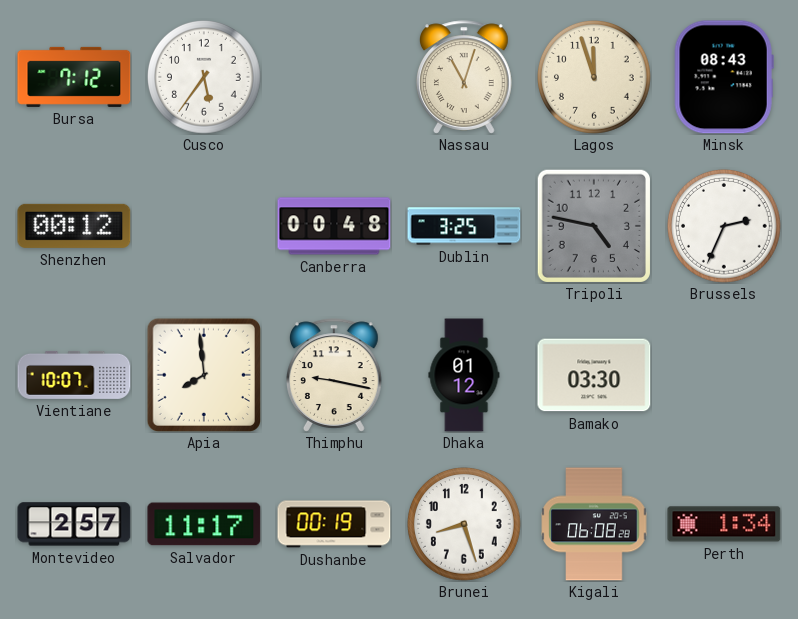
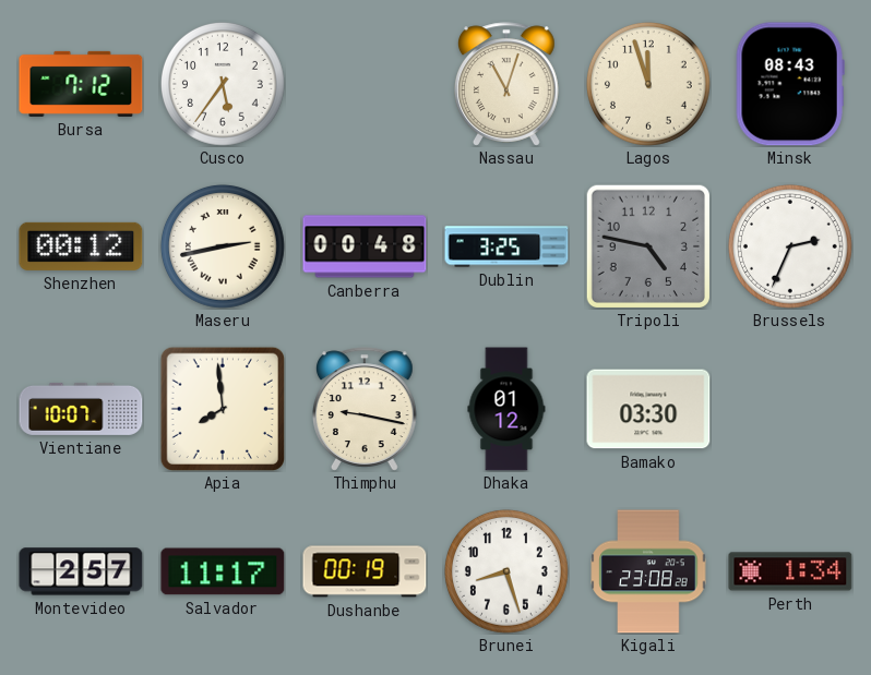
Maseru: none -> 2:43 (223, 246)
Kigali: 06:08 -> 23:08 (648, 571)
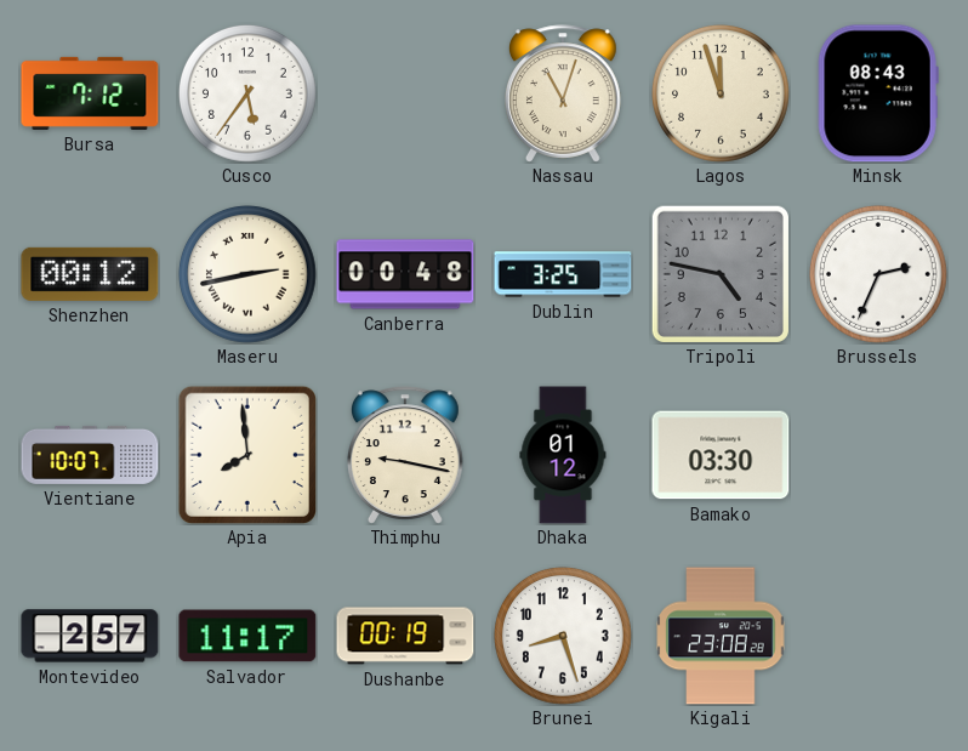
Perth: 1:34 -> none (790, 571)
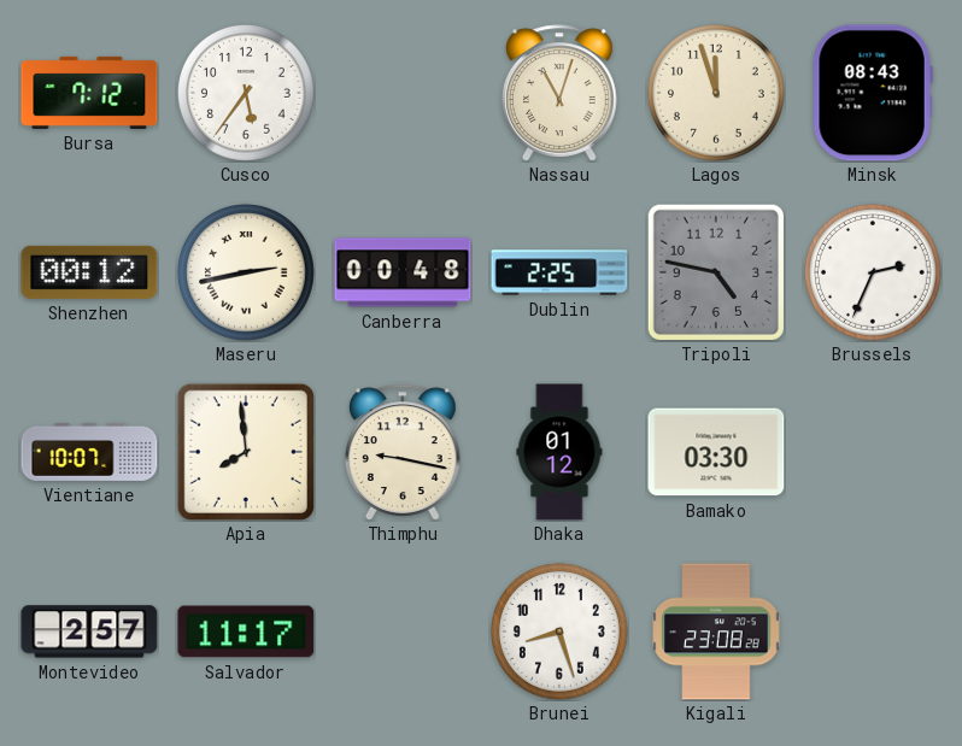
Dublin: 3:25 -> 2:25 (559, 272)
Dushanbe: 00:19 -> none (405, 636)
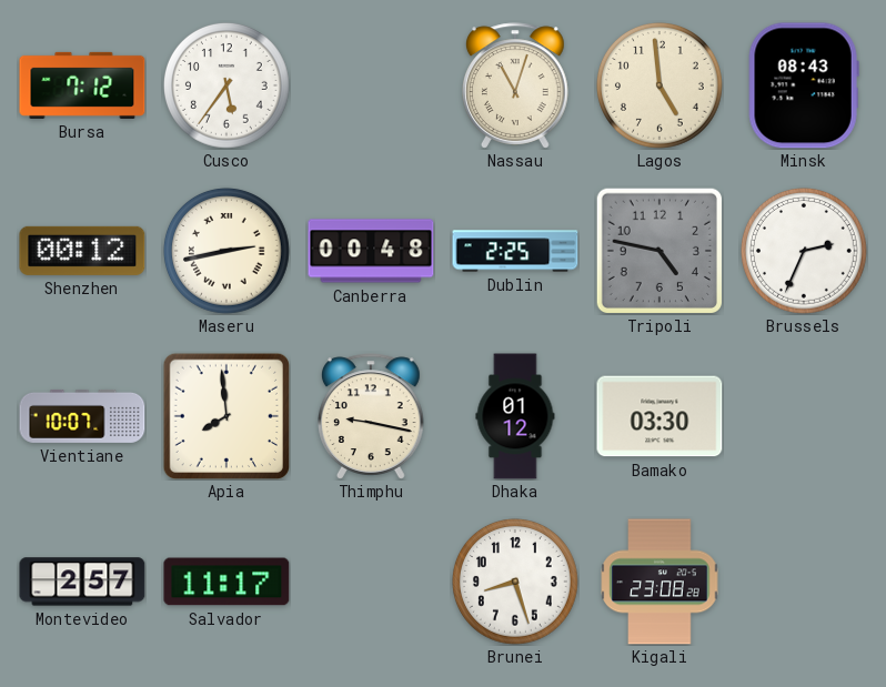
Lagos: 11:57 -> 4:59 (660, 85)
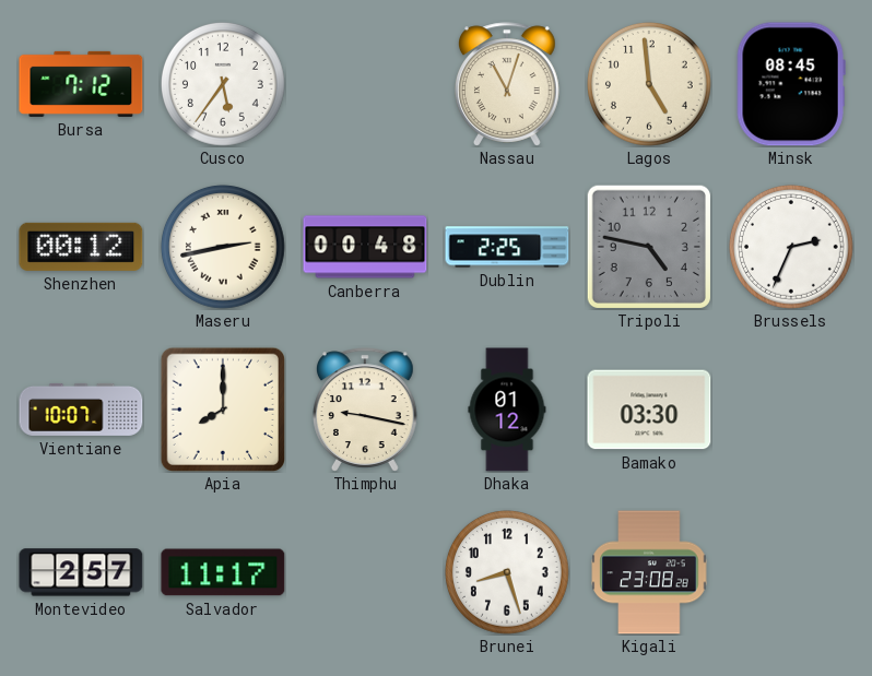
Minsk: 08:43 -> 08:45 (791, 84)
Apia: 7:59 -> 8:00 (222, 408)
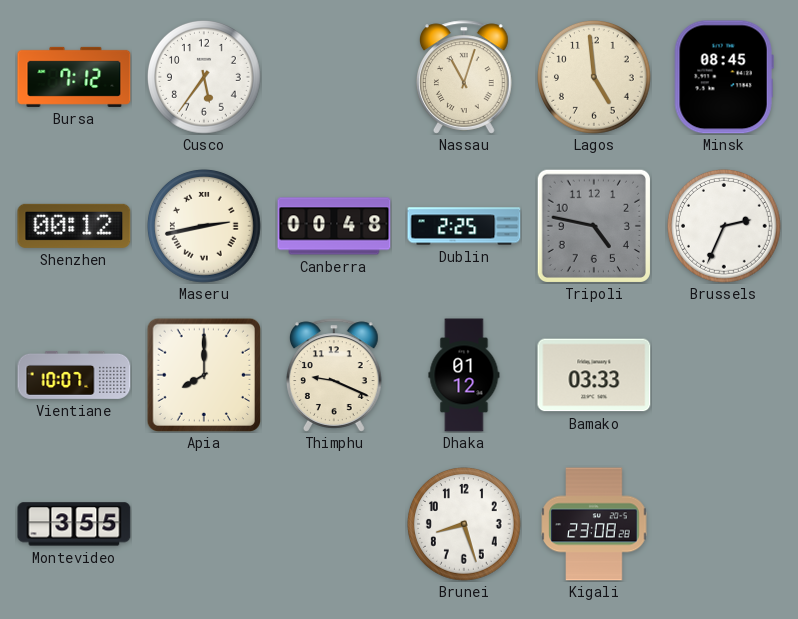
Thimphu: 9:17 -> 9:19 (335, 375)
Bamako: 03:30 -> 03:33 (594, 375)
Montevideo: 2:57 -> 3:55 (74, 524)
Salvador: 11:17 -> none (223, 572)
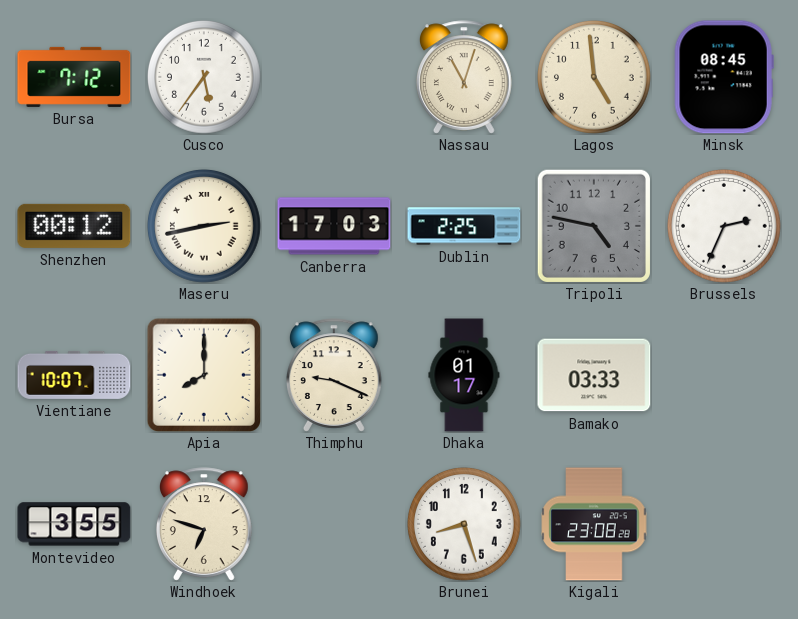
Canberra: 00:48 -> 17:03 (334, 226)
Dhaka: 01:12 -> 01:17 (464, 375)
Windhoek: none -> 6:48 (205, 524)
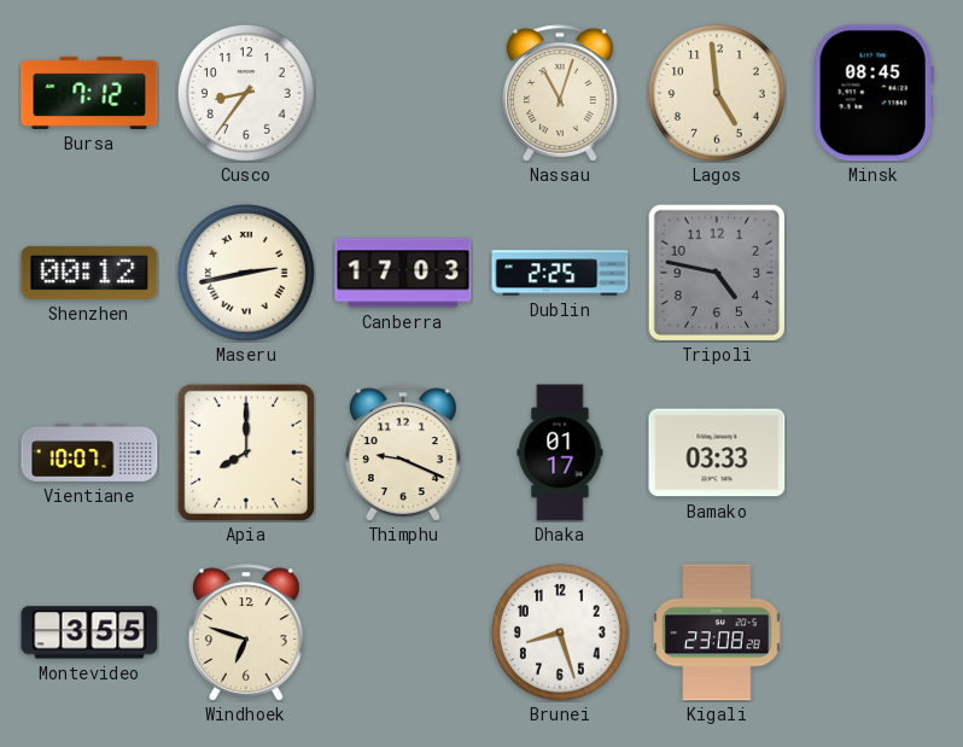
Cusco: 5:36 -> 8:36 (246, 93)
Brussels: 2:34 -> none (724, 226)
